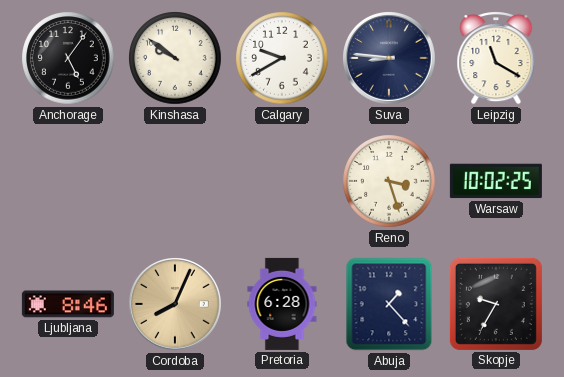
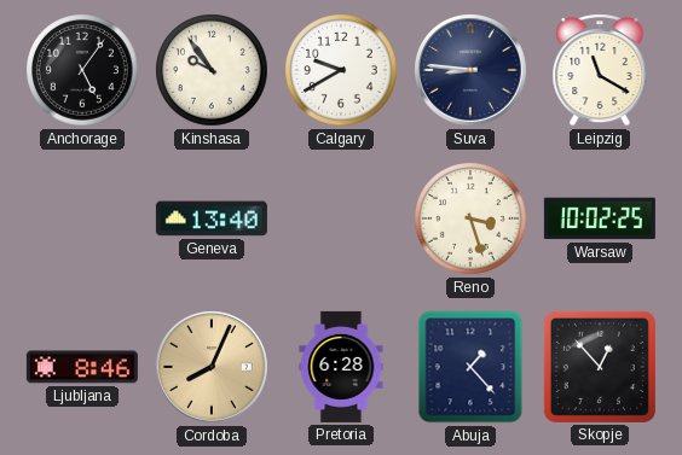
Kinshasa: 9:51 -> 9:54 (212, 70)
Geneva: none -> 13:40 (212, 218)
Skopje: 9:35 -> 12:53 (600, 367)
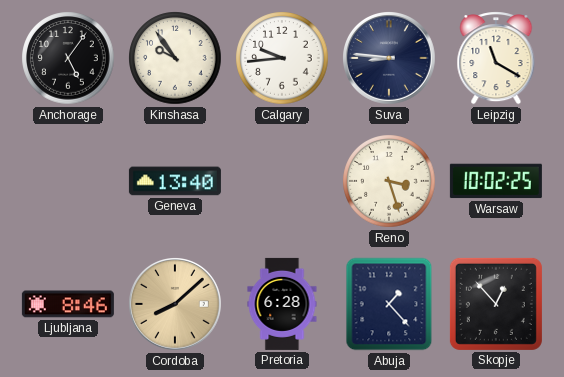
Calgary: 9:40 -> 9:44 (282, 58)
Cordoba: 8:04 -> 8:08 (176, 305)
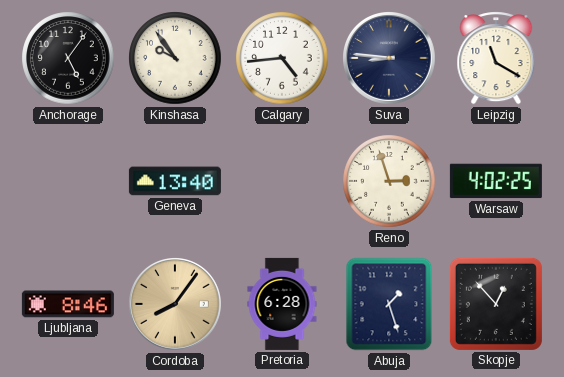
Calgary: 9:44 -> 4:44 (282, 58)
Reno: 3:27 -> 2:57 (389, 181)
Warsaw: 10:02 -> 4:02 (496, 181)
Cordoba: 8:08 -> 8:06 (176, 305)
Abuja: 1:23 -> 1:27 (389, 304)
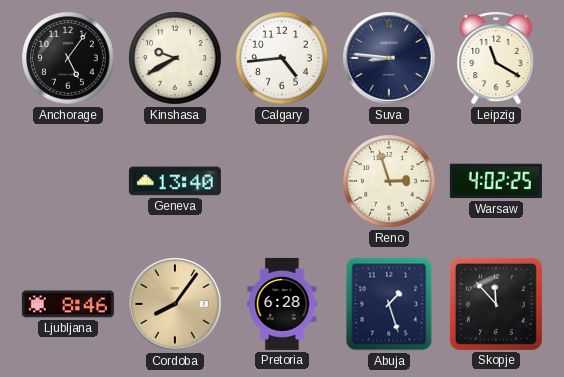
Kinshasa: 9:54 -> 9:40 (175, 58)
Skopje: 12:53 -> 11:53 (496, 304)
